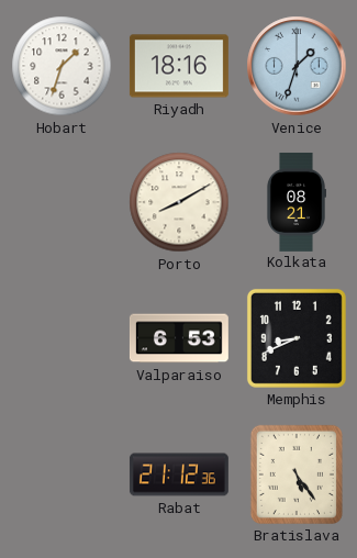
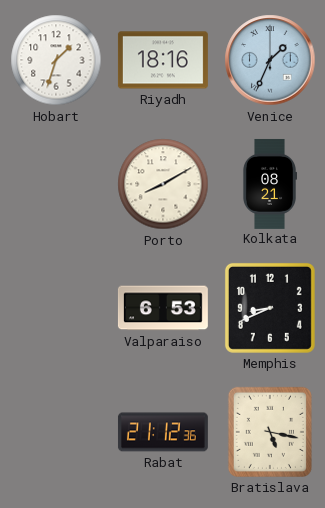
Venice: 1:33 -> 1:34 (270, 60)
Bratislava: 5:24 -> 5:17 (270, 432)
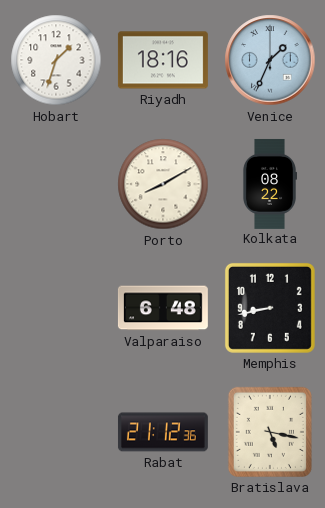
Kolkata: 08:21 -> 08:22 (269, 184)
Valparaiso: 6:53 -> 6:48 (163, 308)
Memphis: 8:41 -> 8:43 (270, 308)
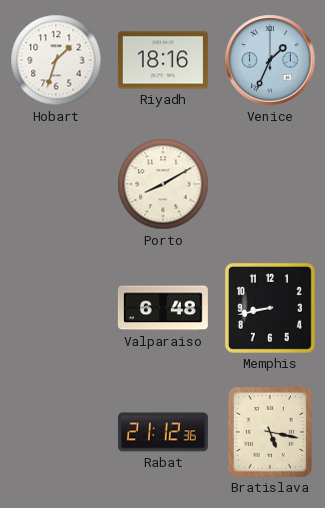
Kolkata: 08:22 -> none (269, 184)
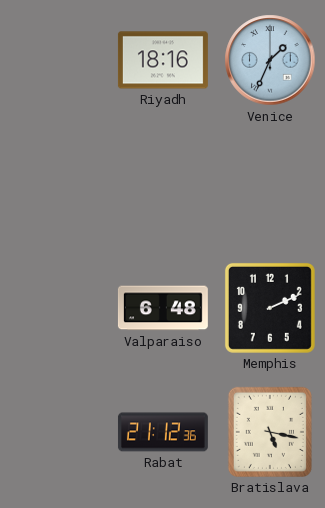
Hobart: 1:33 -> none (56, 60)
Porto: 8:10 -> none (163, 184)
Memphis: 8:43 -> 2:11 (270, 308)
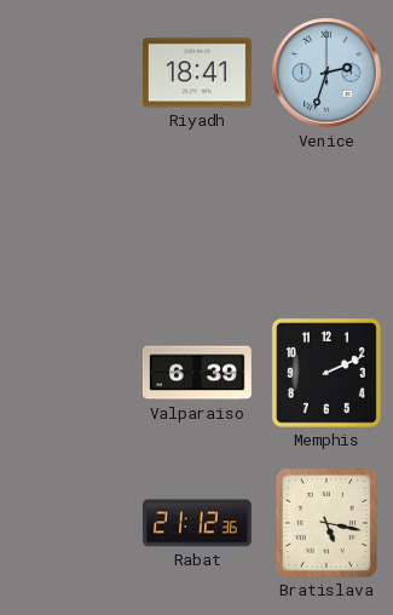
Riyadh: 18:16 -> 18:41 (197, 73)
Venice: 1:34 -> 2:33 (326, 73)
Valparaiso: 6:48 -> 6:39 (197, 373)
